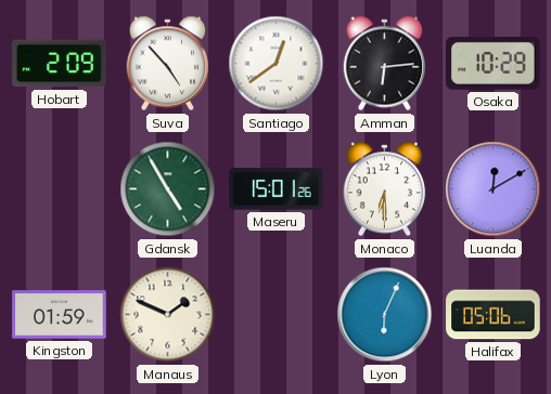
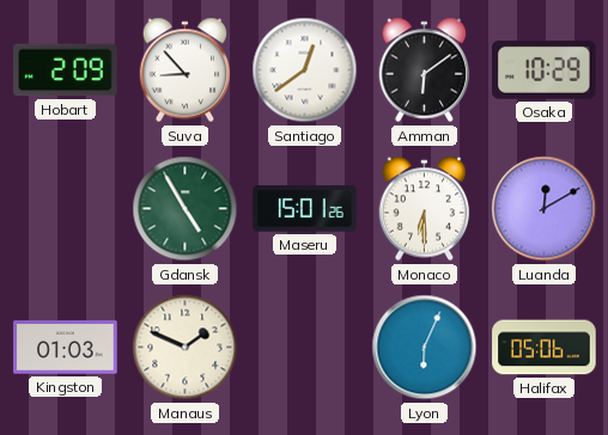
Suva: 4:53 -> 8:53 (186, 71)
Amman: 6:14 -> 6:09 (425, 71)
Kingston: 01:59 -> 01:03 (66, 348)
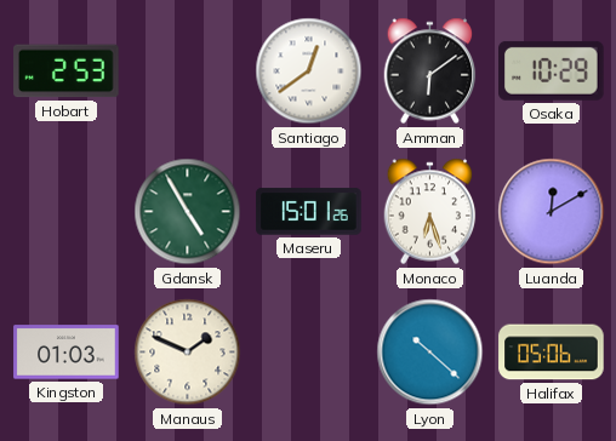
Hobart: 2:09 -> 2:53 (67, 71)
Suva: 8:53 -> none (186, 71)
Monaco: 6:30 -> 6:27 (430, 212)
Lyon: 6:04 -> 10:22 (430, 353)
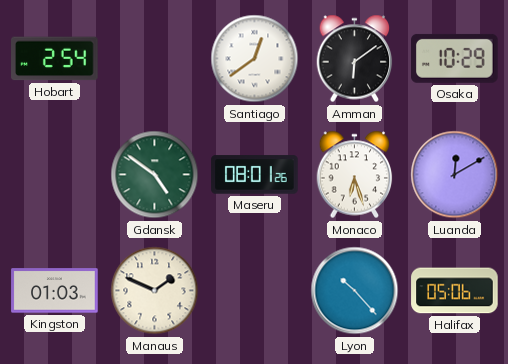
Hobart: 2:53 -> 2:54 (55, 59)
Gdansk: 4:55 -> 4:51 (155, 175)
Maseru: 15:01 -> 08:01 (255, 175)
Lyon: 10:22 -> 10:23 (355, 291)
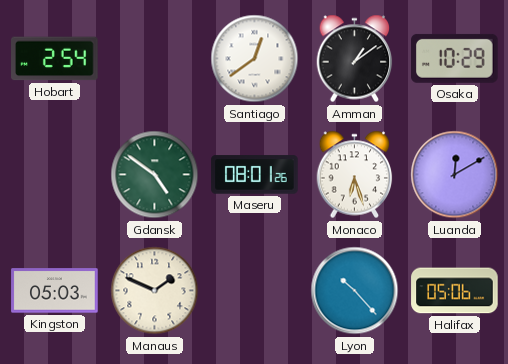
Amman: 6:09 -> 1:09 (355, 59)
Kingston: 01:03 -> 05:03 (55, 291)
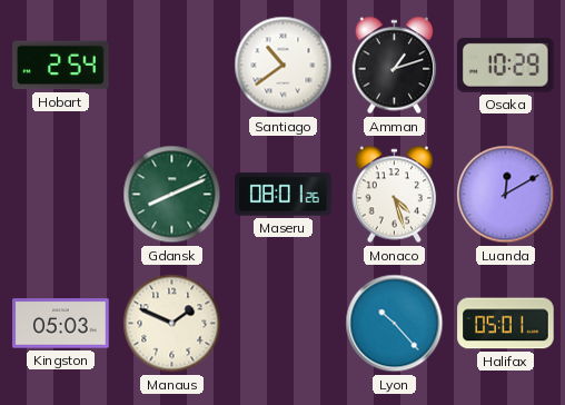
Santiago: 12:39 -> 10:39 (284, 66)
Amman: 1:09 -> 1:12 (395, 66)
Gdansk: 4:51 -> 8:11 (172, 195)
Monaco: 6:27 -> 4:27 (395, 195)
Halifax: 05:06 -> 05:01 (506, 324)
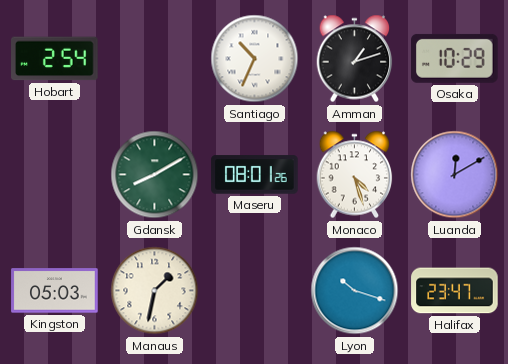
Santiago: 10:39 -> 10:34 (255, 59)
Gdansk: 8:11 -> 8:10 (155, 175)
Manaus: 1:49 -> 1:32 (155, 291)
Lyon: 10:23 -> 10:18 (355, 291)
Halifax: 05:01 -> 23:47 (455, 291)
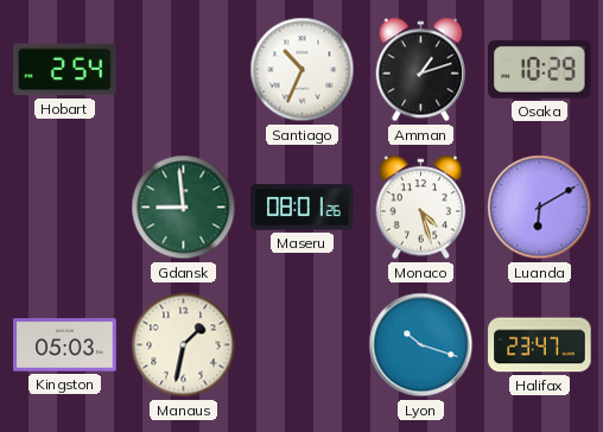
Gdansk: 8:10 -> 8:59 (184, 208)
Luanda: 12:10 -> 6:10 (540, 208)
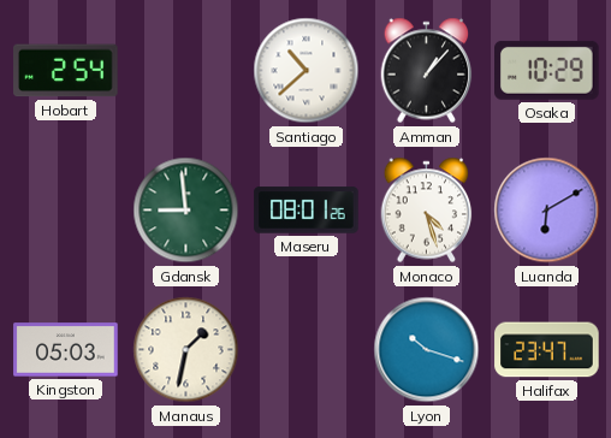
Santiago: 10:34 -> 10:38 (307, 71)
Amman: 1:12 -> 1:07 (427, 71)
